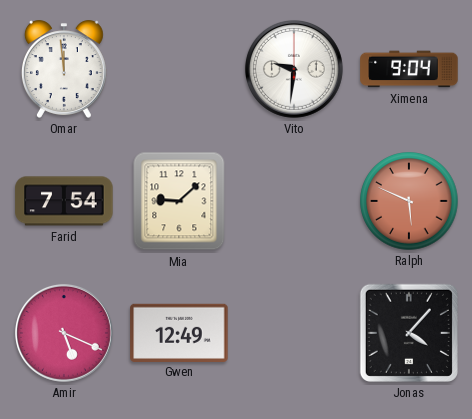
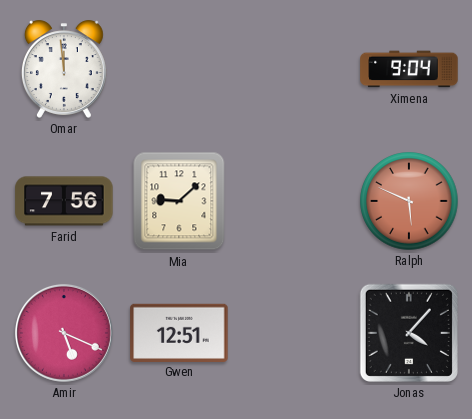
Vito: 9:31 -> none (294, 69)
Farid: 7:54 -> 7:56 (64, 201)
Gwen: 12:49 -> 12:51 (179, 332)
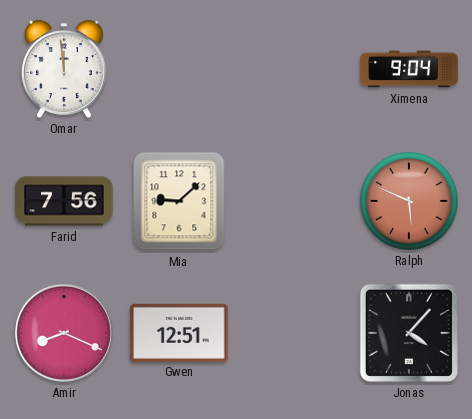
Amir: 5:19 -> 8:19 (64, 333)
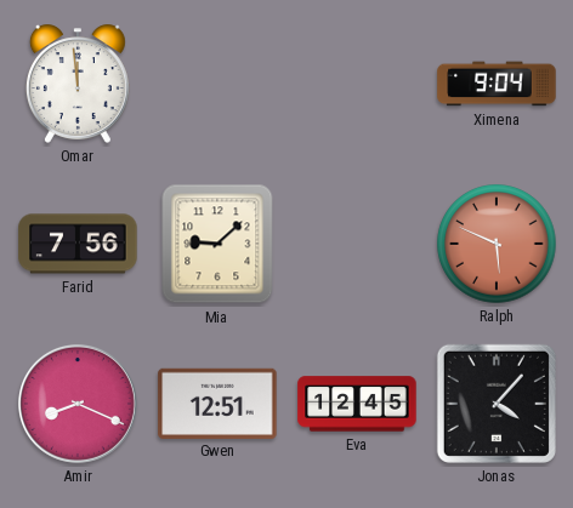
Eva: none -> 12:45 (357, 404)
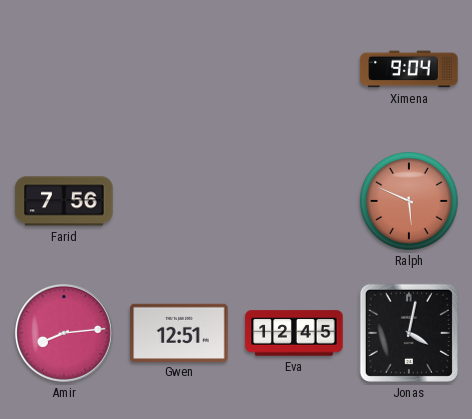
Omar: 11:59 -> none (78, 84)
Mia: 9:08 -> none (217, 244)
Amir: 8:19 -> 8:14 (64, 333)
Jonas: 4:07 -> 4:02 (409, 333)
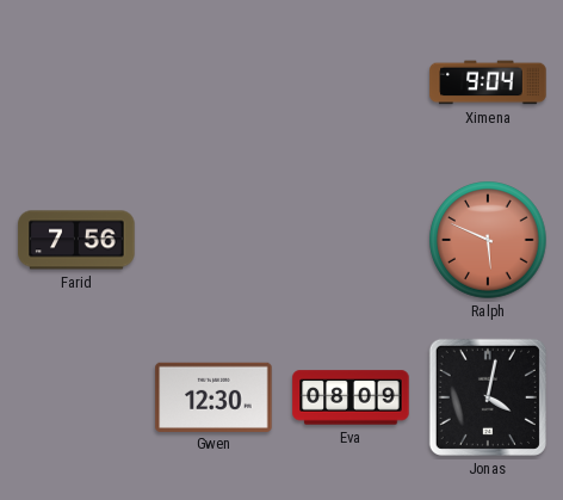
Amir: 8:14 -> none (64, 333)
Gwen: 12:51 -> 12:30 (214, 396)
Eva: 12:45 -> 08:09 (351, 397)
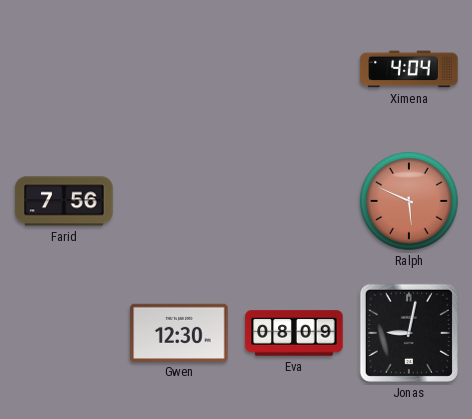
Ximena: 9:04 -> 4:04 (409, 69)
Jonas: 4:02 -> 9:02 (409, 333)
